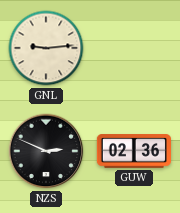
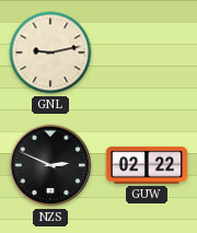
GNL: 9:14 -> 9:13 (50, 53)
GUW: 02:36 -> 02:22 (146, 165)
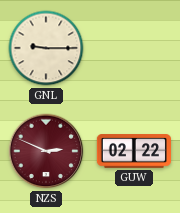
GNL: 9:13 -> 9:15 (46, 48)
NZS dial: black -> burgundy (46, 151)
